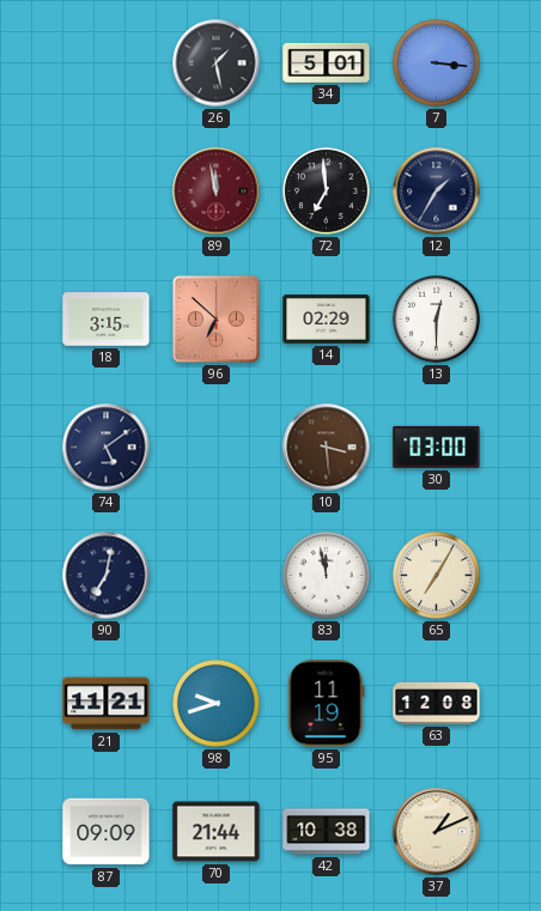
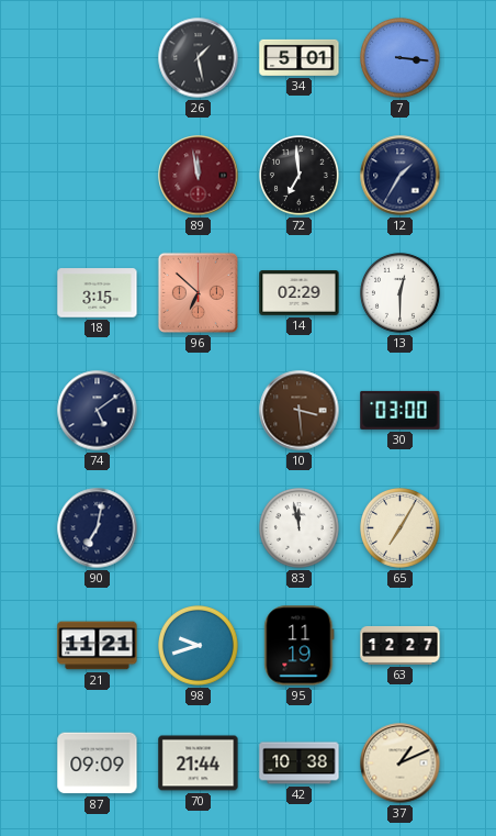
63: 12:08 -> 12:27 (401, 646)
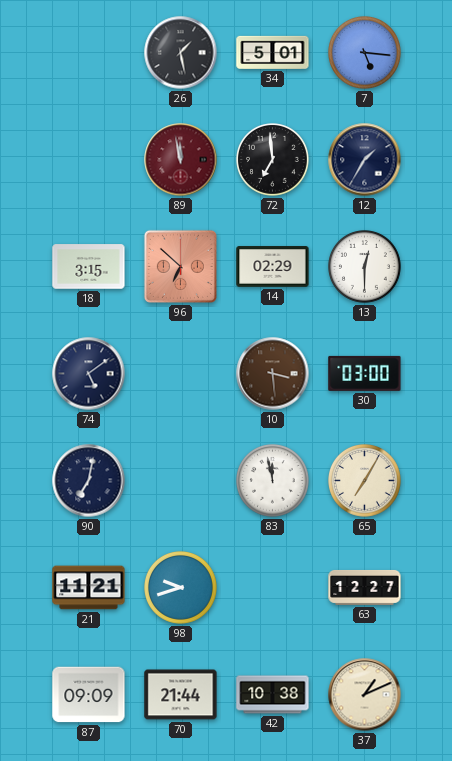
7: 3:16 -> 5:16 (365, 53)
95: 11:19 -> none (300, 646)
